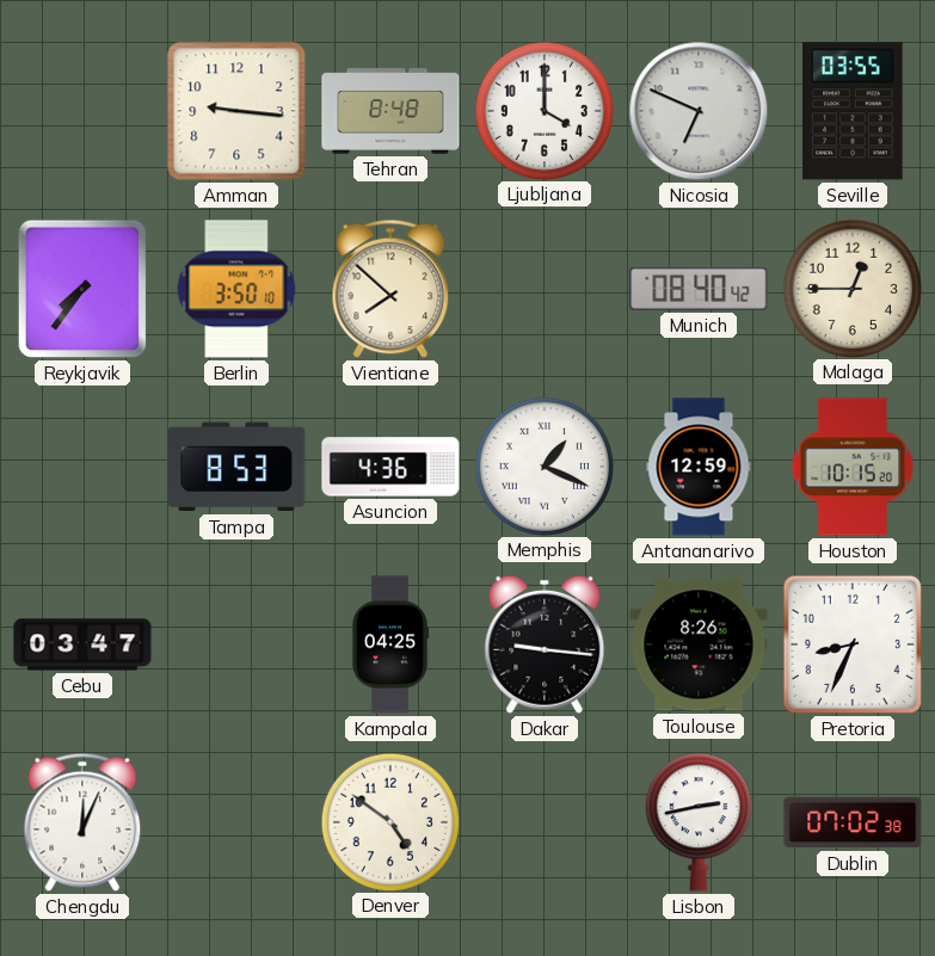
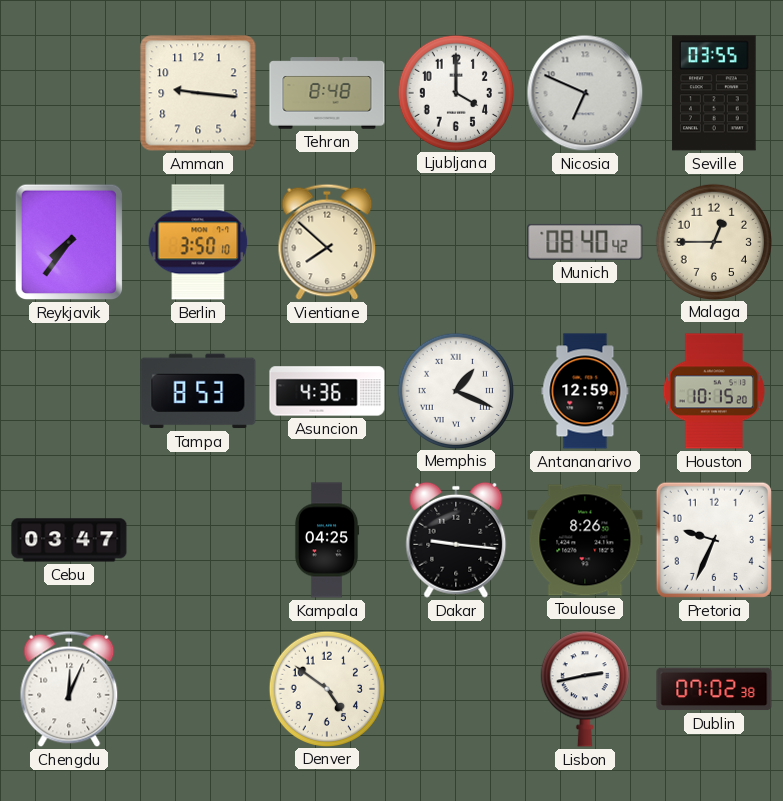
Pretoria: 8:34 -> 9:34 (714, 540)
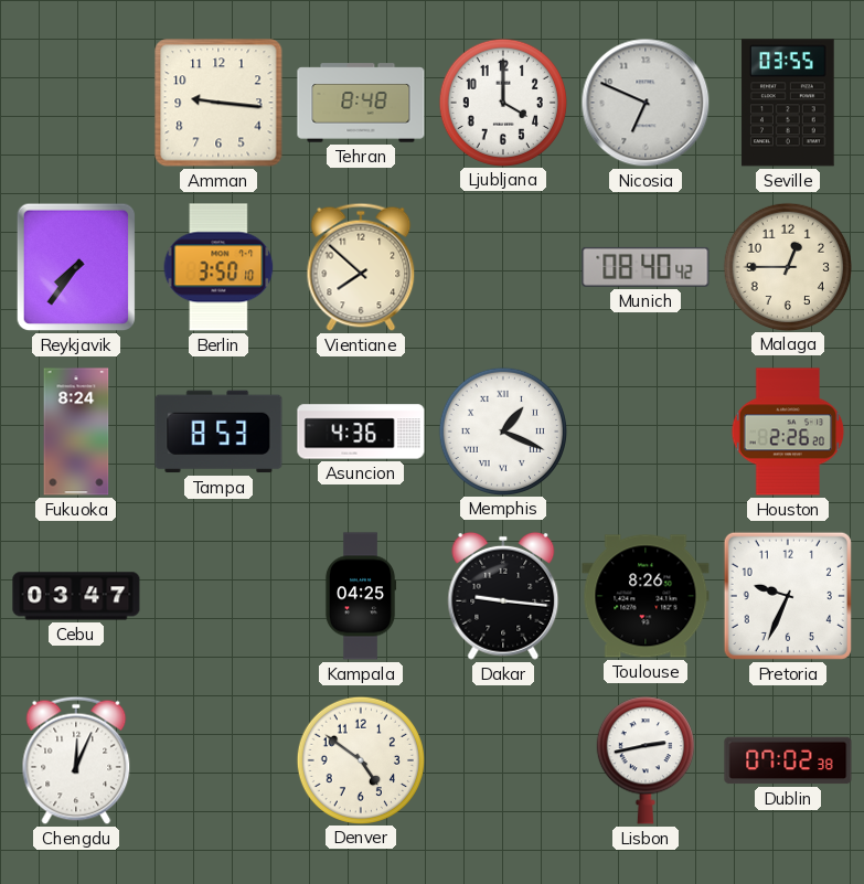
Fukuoka: none -> 8:24 (76, 432)
Antananarivo: 12:59 -> none (585, 391)
Houston: 10:15 -> 2:26 (788, 432)
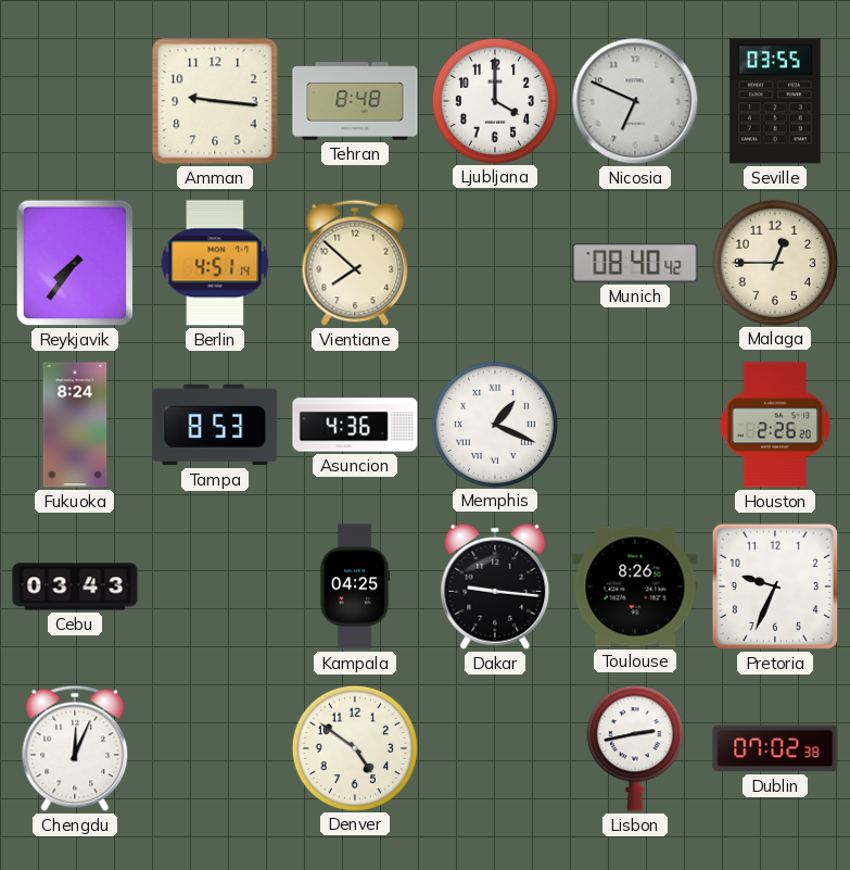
Berlin: 3:50 -> 4:51 (215, 263)
Cebu: 03:47 -> 03:43 (75, 587)
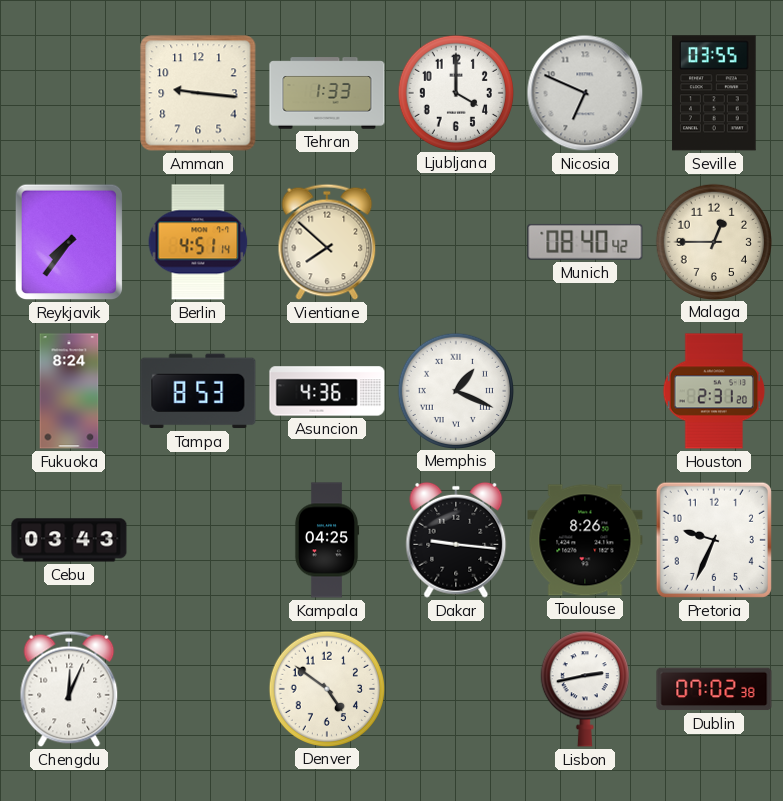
Tehran: 8:48 -> 1:33 (327, 93)
Houston: 2:26 -> 2:31 (714, 391)
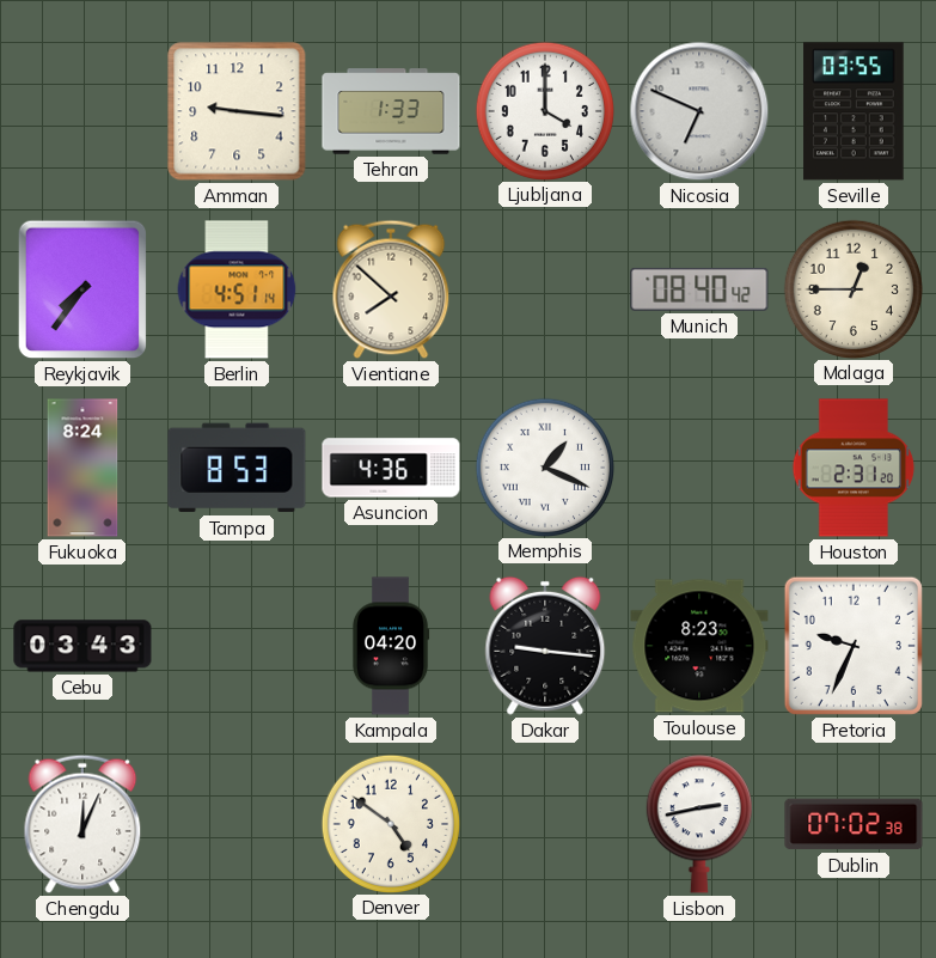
Kampala: 04:25 -> 04:20 (391, 646)
Toulouse: 8:26 -> 8:23 (699, 646)
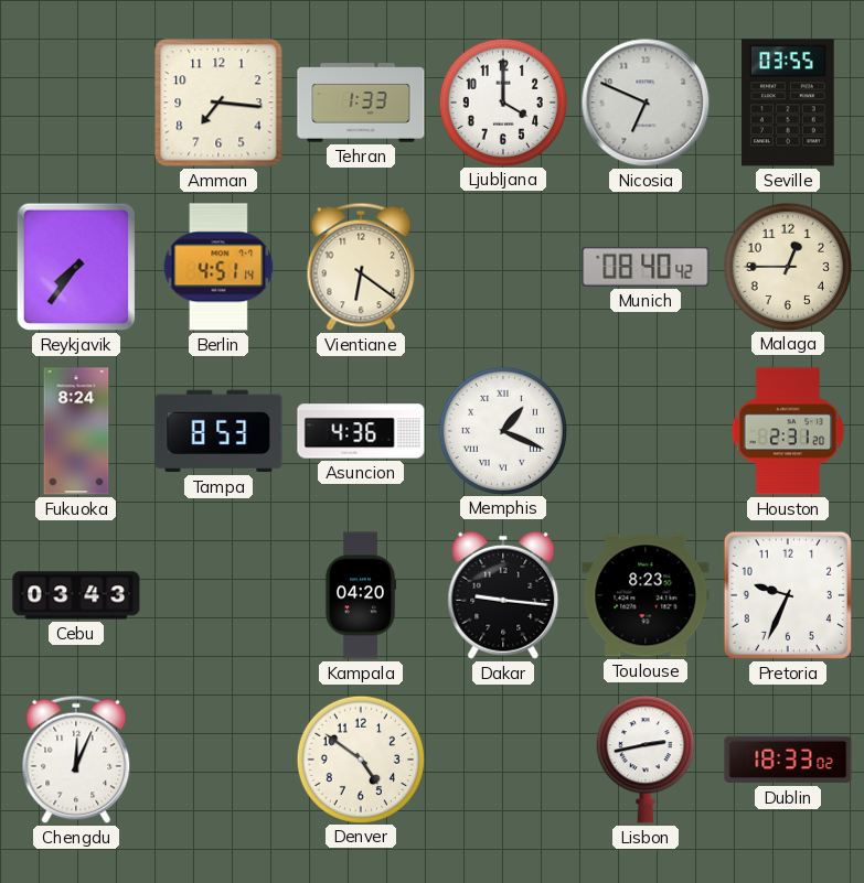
Amman: 9:16 -> 7:16 (218, 103)
Vientiane: 7:52 -> 6:21 (361, 267)
Dublin: 07:02 -> 18:33 (788, 760)
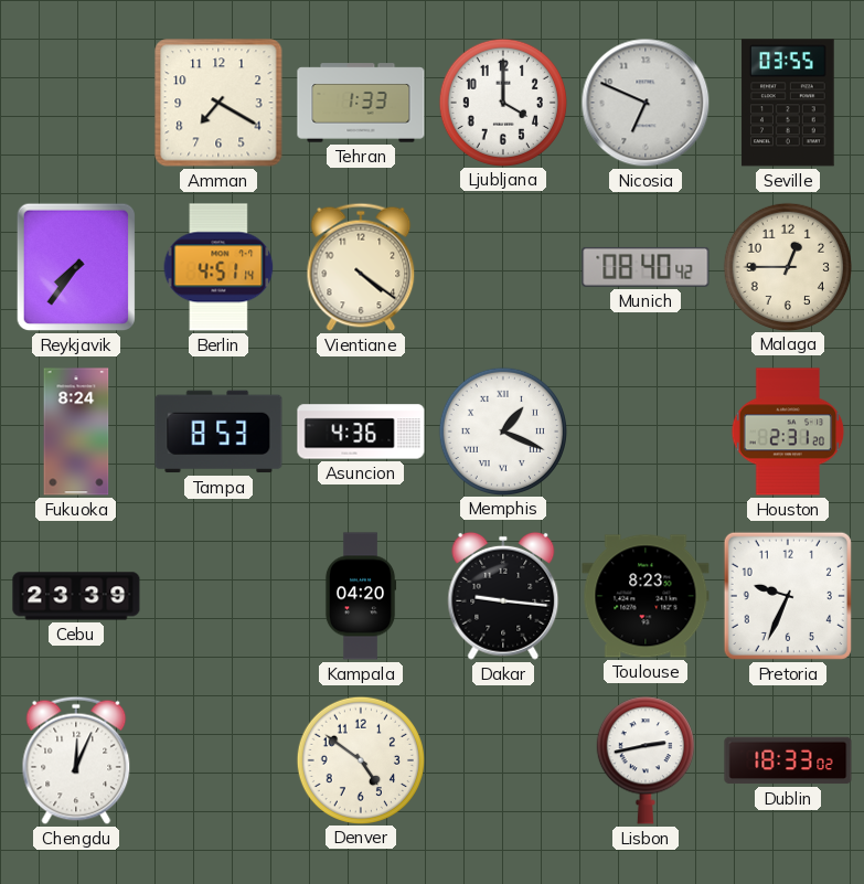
Amman: 7:16 -> 7:20 (218, 103)
Vientiane: 6:21 -> 4:21 (361, 267)
Cebu: 03:43 -> 23:39 (76, 596)
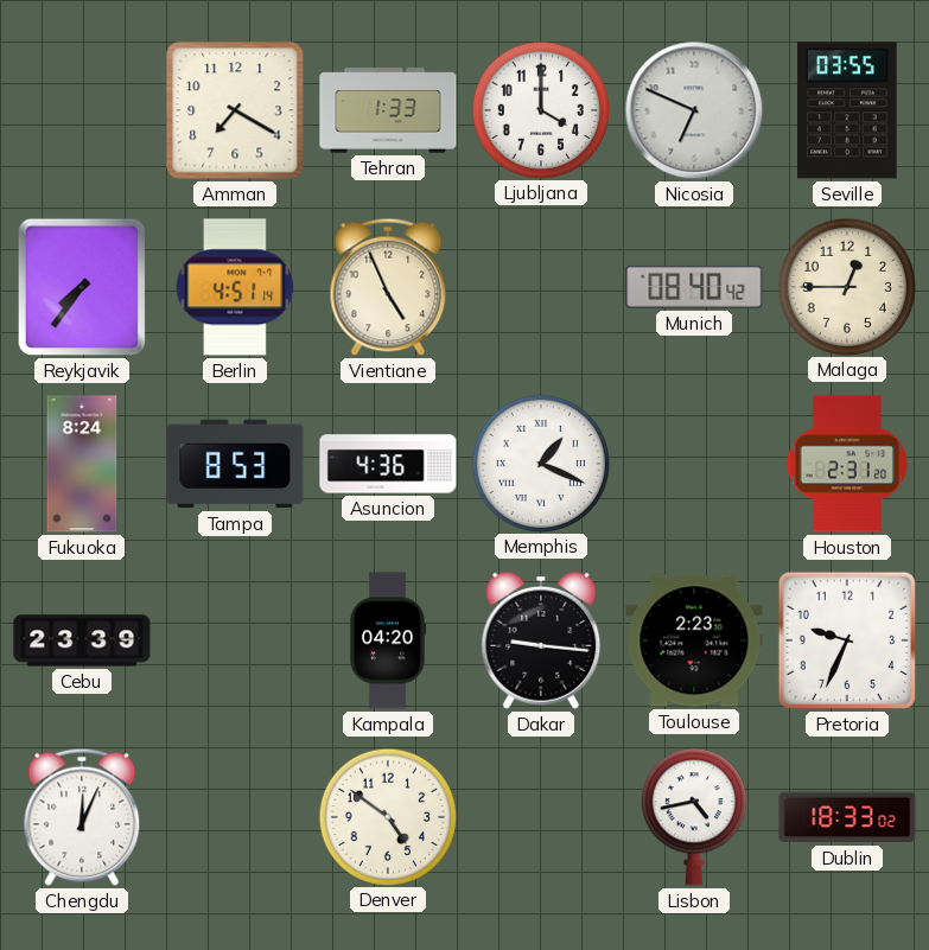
Vientiane: 4:21 -> 4:56 (388, 287)
Toulouse: 8:23 -> 2:23 (694, 640)
Lisbon: 2:43 -> 4:43 (694, 817)
